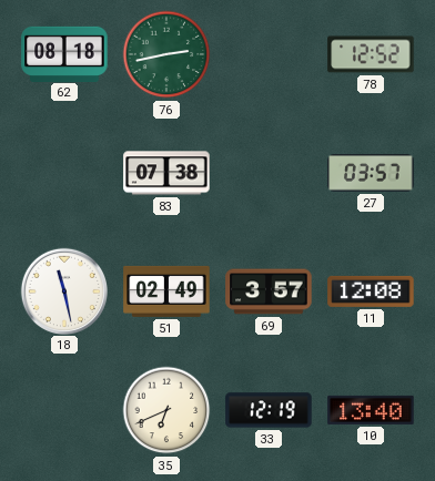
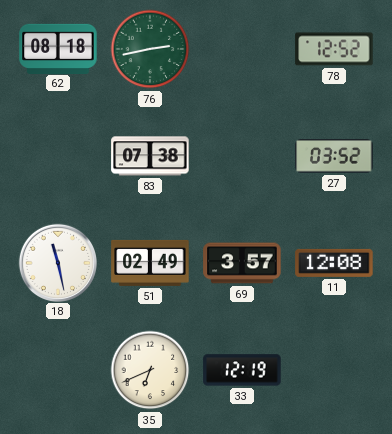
27: 03:57 -> 03:52 (334, 156)
10: 13:40 -> none (371, 410)
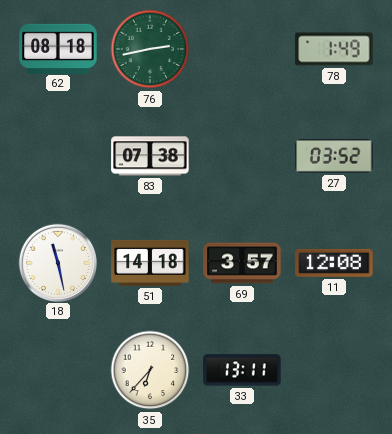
78: 12:52 -> 1:49 (334, 49)
51: 02:49 -> 14:18 (150, 263)
35: 6:41 -> 6:37 (150, 370)
33: 12:19 -> 13:11 (242, 370)
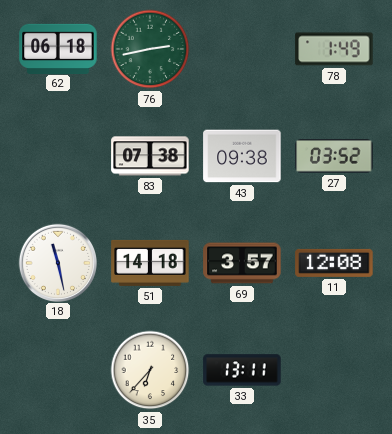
62: 08:18 -> 06:18 (58, 48)
43: none -> 09:38 (242, 156)
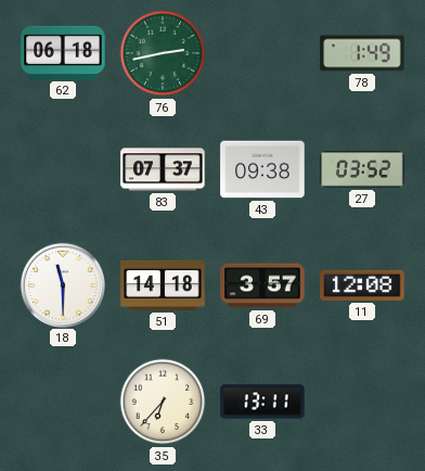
83: 07:38 -> 07:37 (163, 169)
18: 11:28 -> 11:30 (62, 284)
